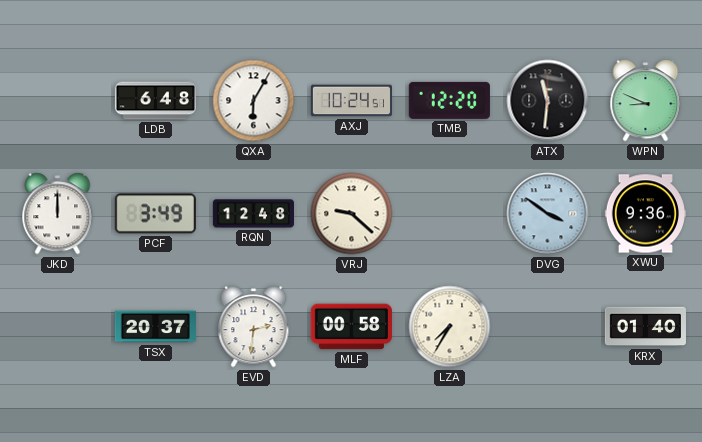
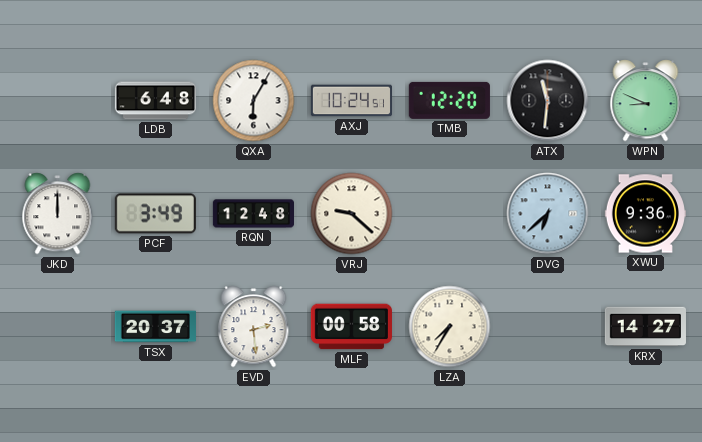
DVG: 3:51 -> 6:38 (548, 214)
EVD: 2:31 -> 2:29 (254, 327)
KRX: 01:40 -> 14:27 (645, 327)
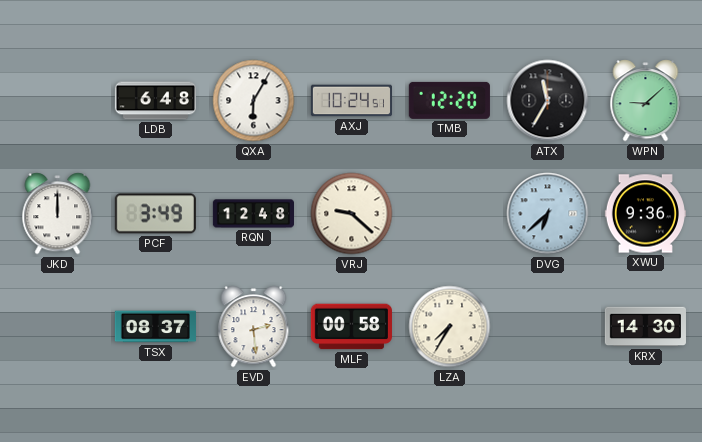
ATX: 11:31 -> 11:35 (548, 101)
WPN: 8:49 -> 9:08 (646, 101)
TSX: 20:37 -> 08:37 (155, 327)
KRX: 14:27 -> 14:30 (645, 327)
